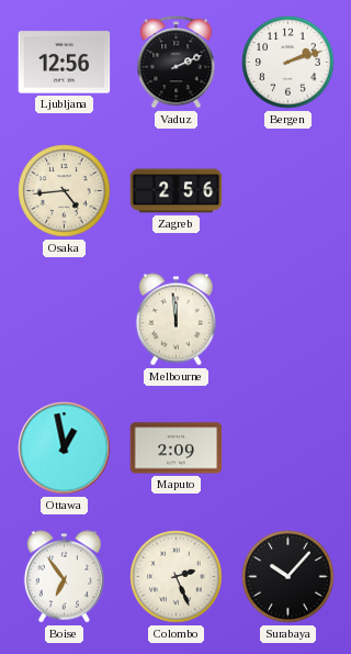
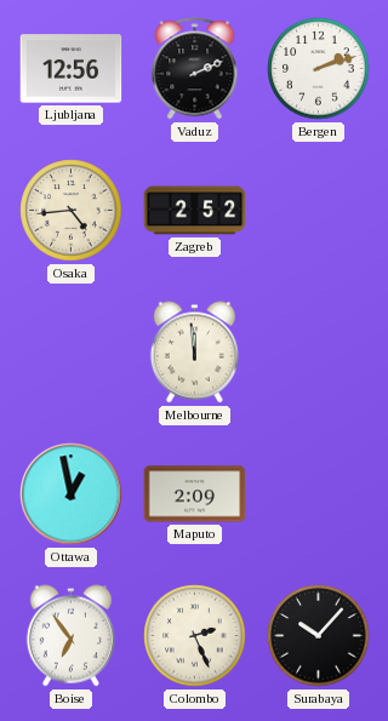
Zagreb: 2:56 -> 2:52 (195, 211)
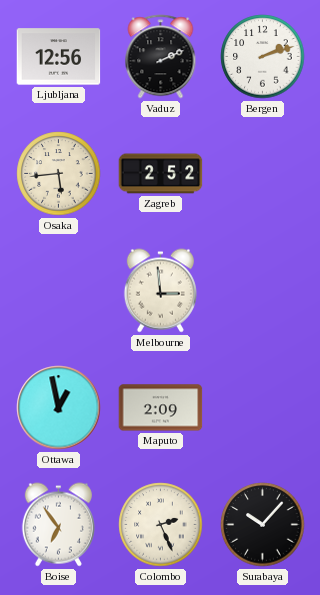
Osaka: 4:44 -> 5:44 (59, 174)
Melbourne: 11:59 -> 2:59 (160, 291)
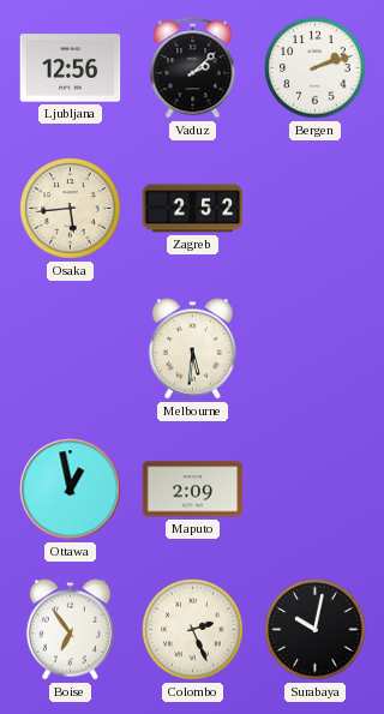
Vaduz: 2:11 -> 2:08 (193, 68)
Melbourne: 2:59 -> 5:31 (192, 349)
Surabaya: 10:07 -> 10:02 (316, 630)
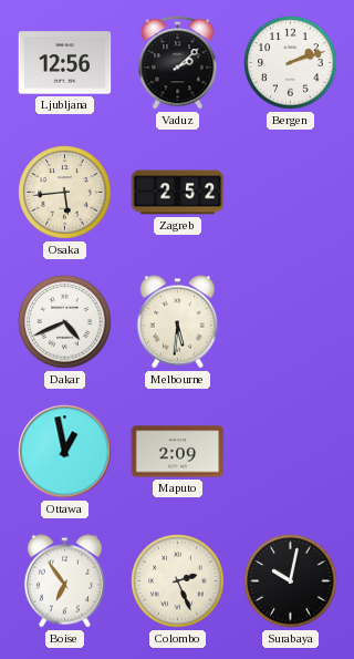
Dakar: none -> 4:41 (65, 322)
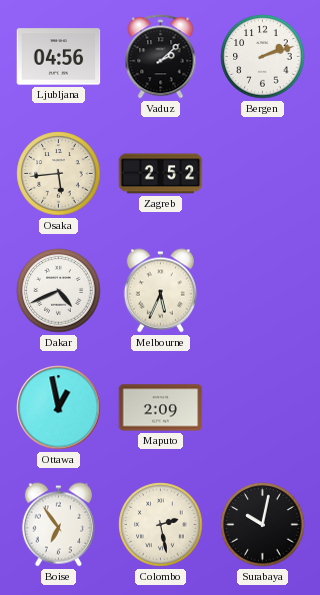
Ljubljana: 12:56 -> 04:56 (59, 57)
Melbourne: 5:31 -> 5:34 (160, 291)
Colombo: 2:26 -> 2:28 (161, 525)
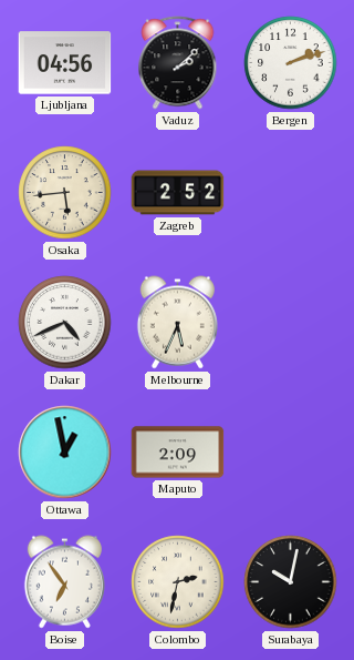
Colombo: 2:28 -> 2:32 (178, 582)
